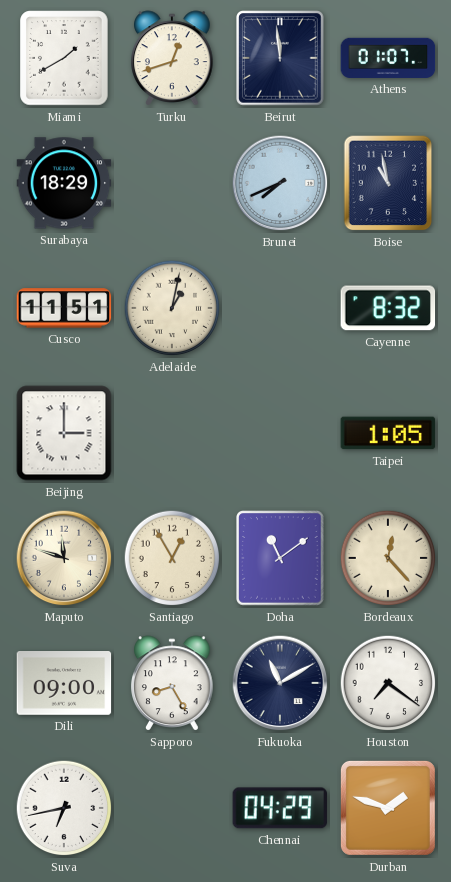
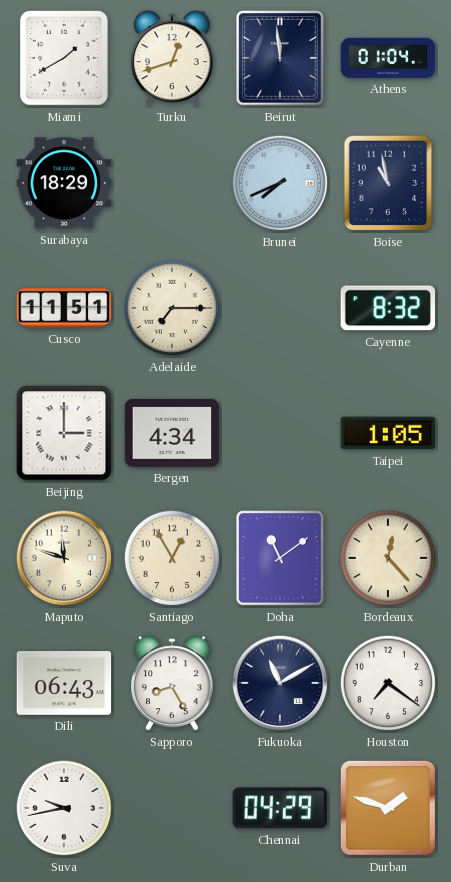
Athens: 01:07 -> 01:04 (388, 58)
Adelaide: 1:02 -> 7:15 (172, 308)
Bergen: none -> 4:34 (172, 433)
Dili: 09:00 -> 06:43 (64, 684)
Suva: 6:43 -> 9:43 (64, 808)
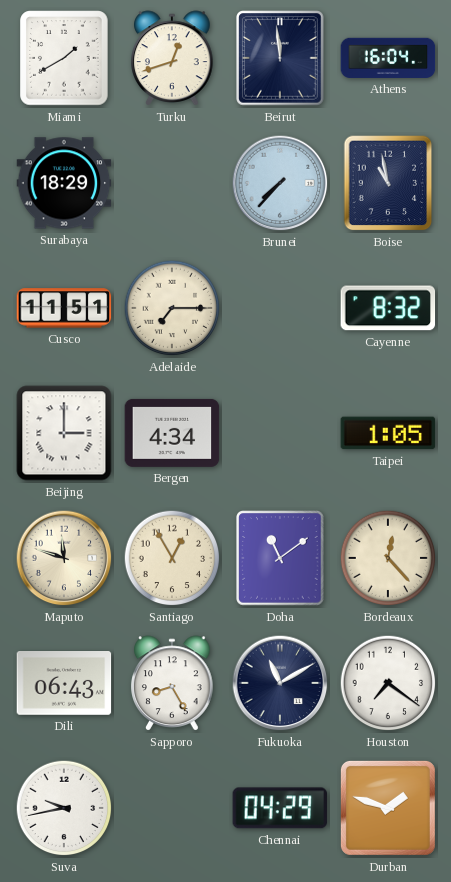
Athens: 01:04 -> 16:04 (388, 58)
Brunei: 7:41 -> 7:37 (280, 183)
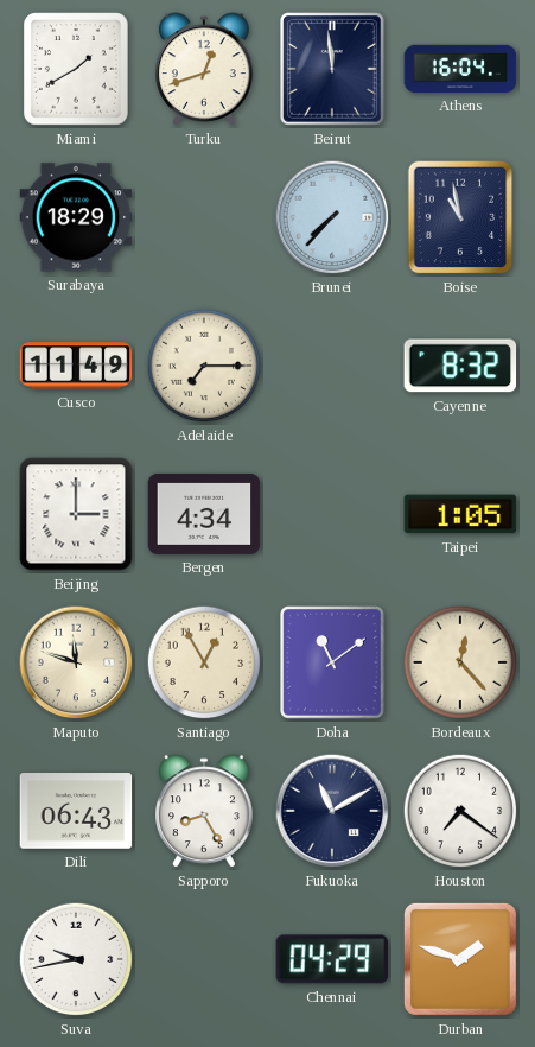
Cusco: 11:51 -> 11:49 (76, 366)
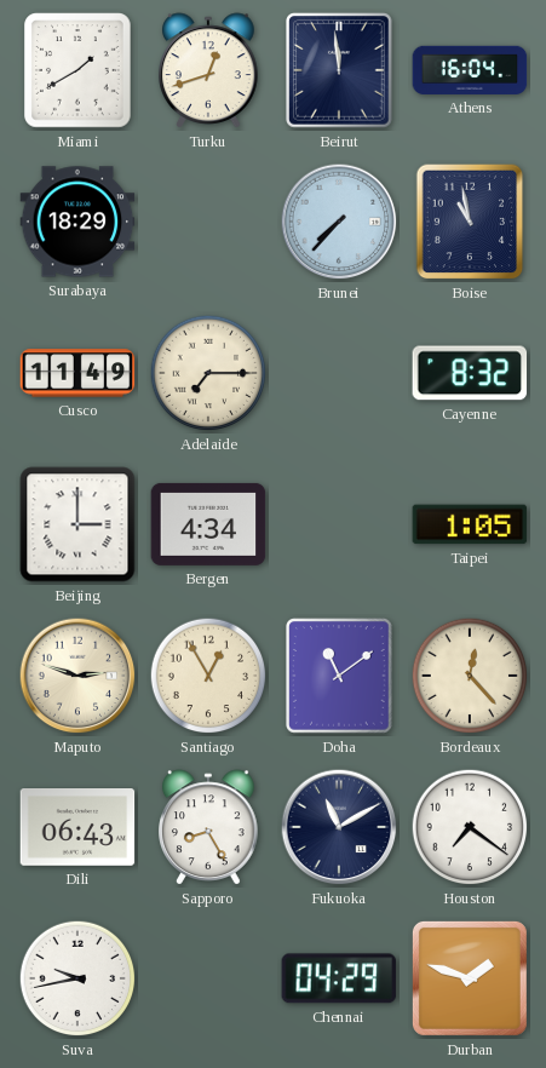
Maputo: 11:48 -> 2:48 (77, 676)
